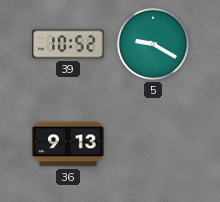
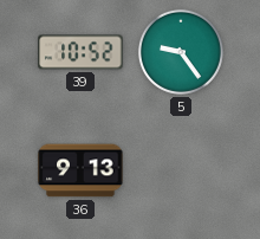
5: 9:20 -> 9:24 (181, 52)
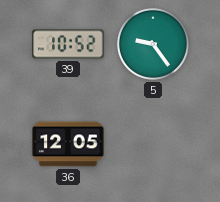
36: 9:13 -> 12:05 (68, 144)
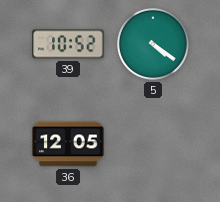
5: 9:24 -> 4:21 (153, 44)
